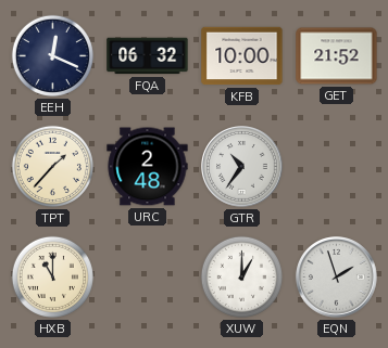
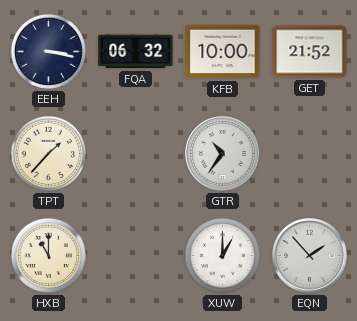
EEH: 12:19 -> 3:17 (48, 51)
URC: 2:48 -> none (148, 167)
EQN: 1:57 -> 1:53 (310, 256)
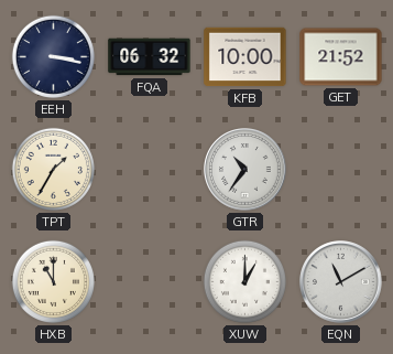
TPT: 1:37 -> 1:35 (53, 169)
EQN: 1:53 -> 11:10 (341, 282)
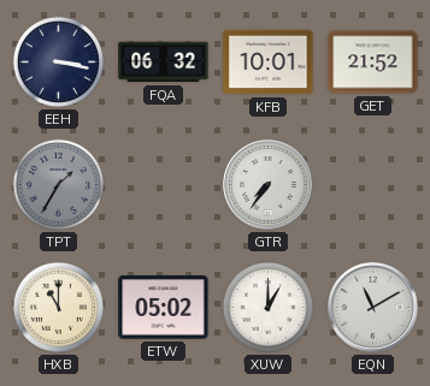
KFB: 10:00 -> 10:01 (269, 63)
TPT dial: cream -> grey (58, 184)
GTR: 10:36 -> 7:36 (269, 185)
ETW: none -> 05:02 (164, 308)
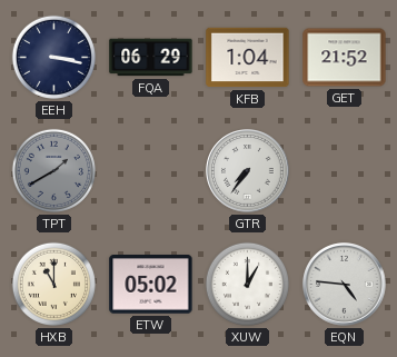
FQA: 06:32 -> 06:29 (151, 58)
KFB: 10:01 -> 1:04 (248, 58)
TPT: 1:35 -> 1:40 (53, 170)
EQN: 11:10 -> 4:46 (345, 285)
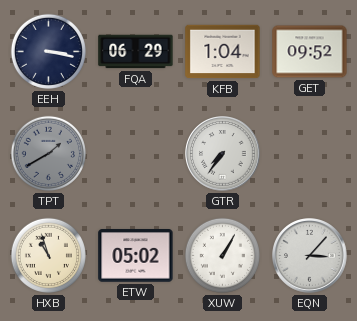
GET: 21:52 -> 09:52 (310, 52)
HXB: 11:00 -> 10:57 (48, 255)
XUW: 1:00 -> 1:05 (222, 255)
EQN: 4:46 -> 3:07 (310, 256)
